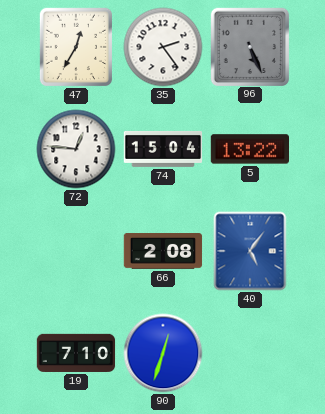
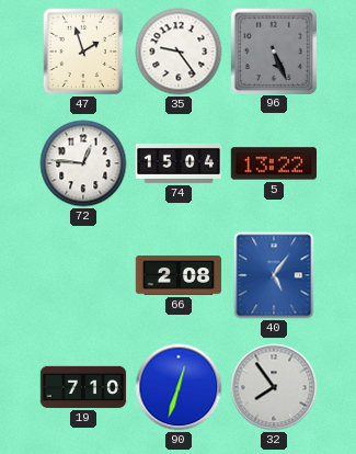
47: 12:35 -> 1:57 (82, 52)
35: 2:24 -> 9:24 (179, 52)
32: none -> 7:54 (274, 387)
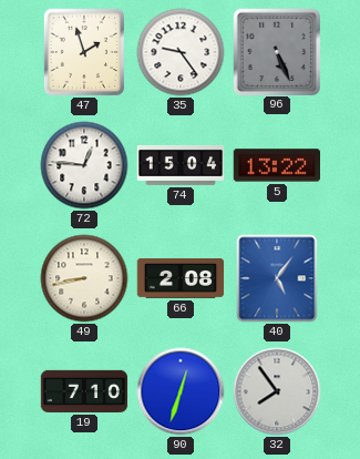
49: none -> 8:43 (84, 278)
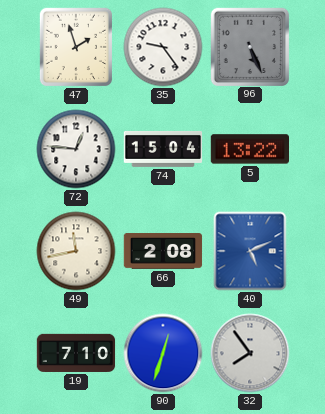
49: 8:43 -> 11:43 (76, 251)
40: 5:06 -> 5:11 (250, 251)
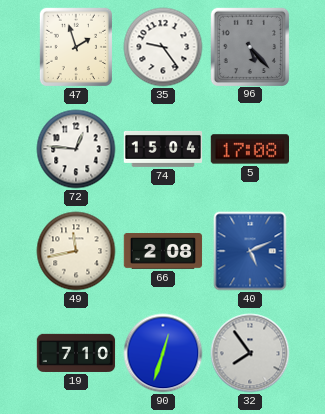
96: 5:26 -> 5:23 (249, 46)
5: 13:22 -> 17:08 (250, 149)
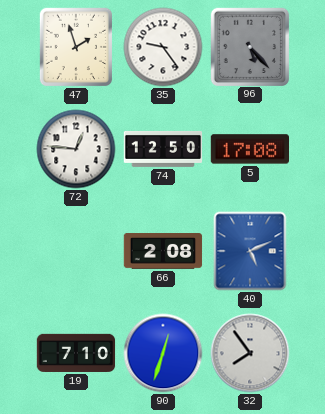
74: 15:04 -> 12:50 (163, 149)
49: 11:43 -> none (76, 251)
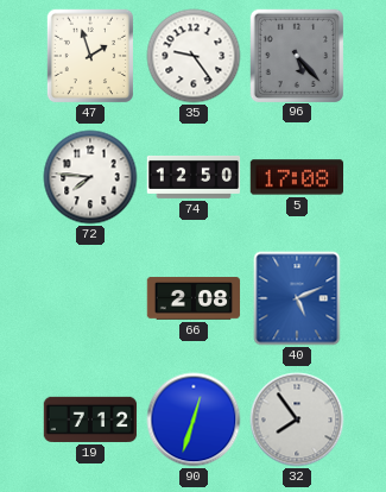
72: 12:46 -> 7:46 (90, 177)
19: 7:10 -> 7:12 (90, 420)
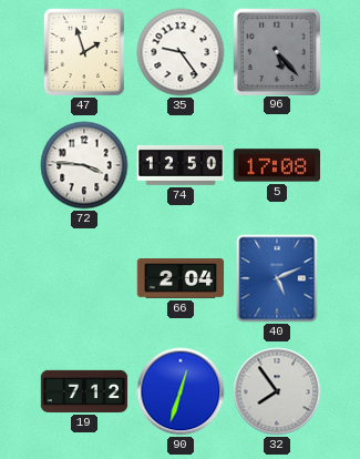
72: 7:46 -> 3:46 (84, 165)
66: 2:08 -> 2:04 (181, 279)
